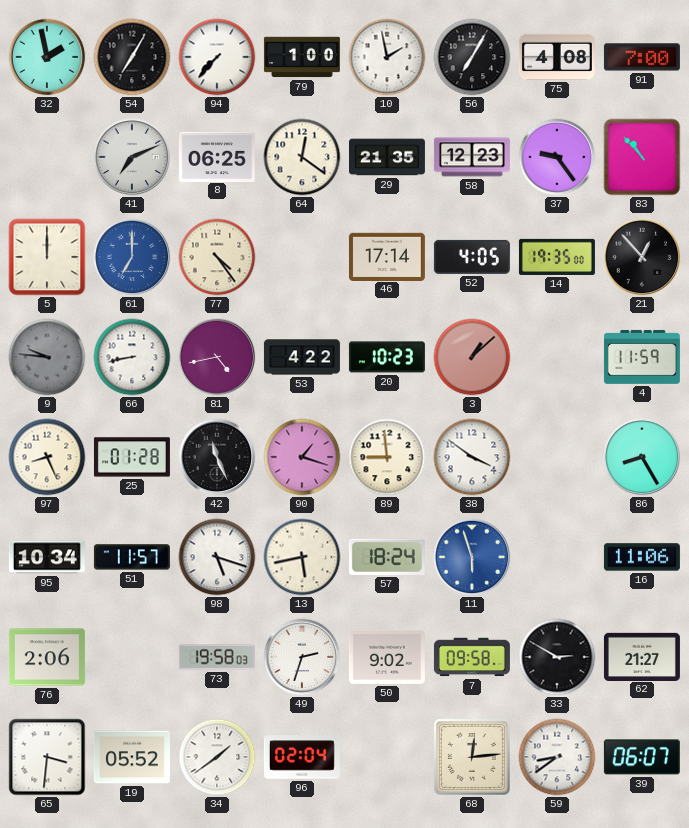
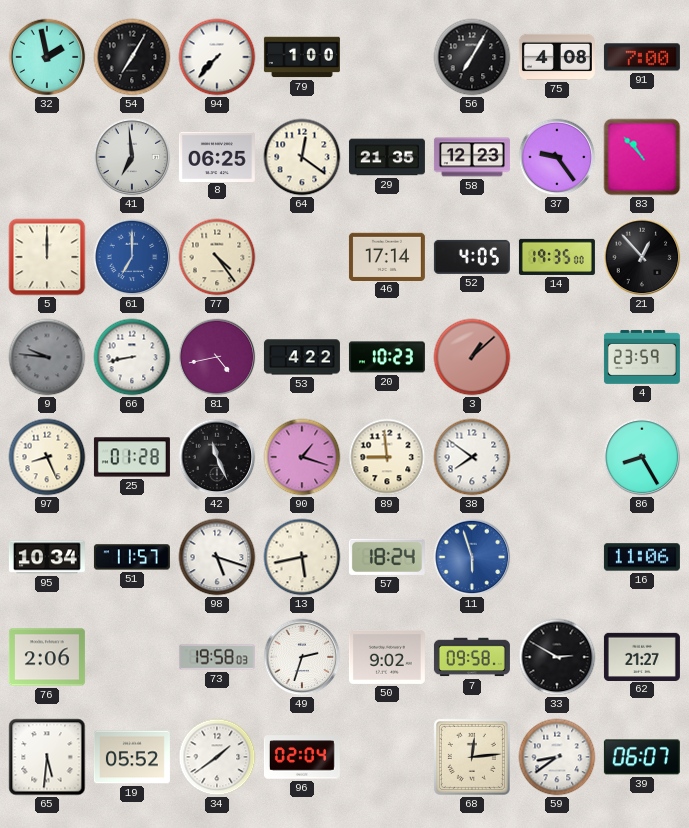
10: 1:58 -> none (387, 57)
41: 7:11 -> 6:59 (132, 157)
4: 11:59 -> 23:59 (642, 357)
38: 3:51 -> 7:51 (472, 457)
65: 3:31 -> 5:31 (47, 757)
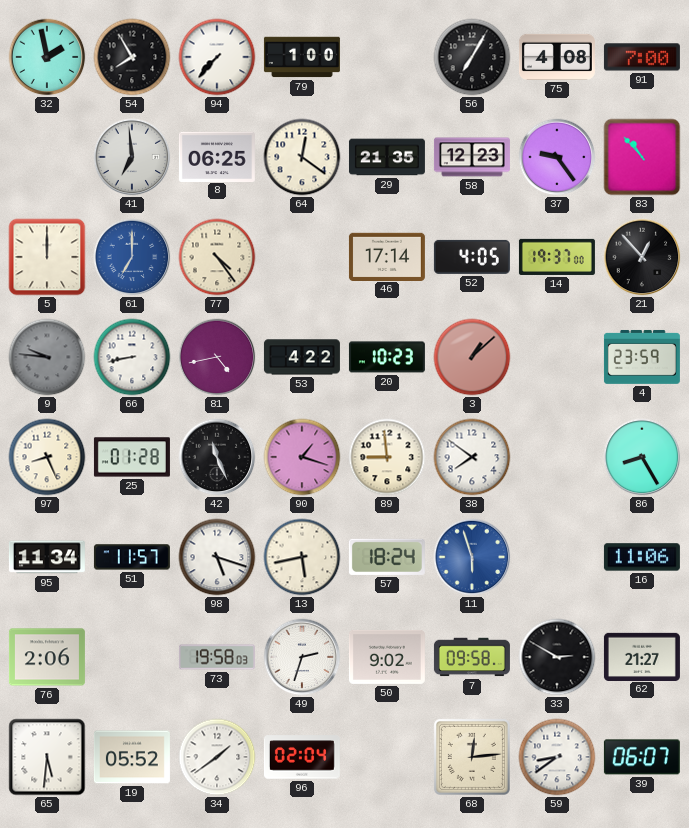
54: 7:05 -> 7:55 (132, 57)
14: 19:35 -> 19:37 (557, 257)
95: 10:34 -> 11:34 (47, 557)
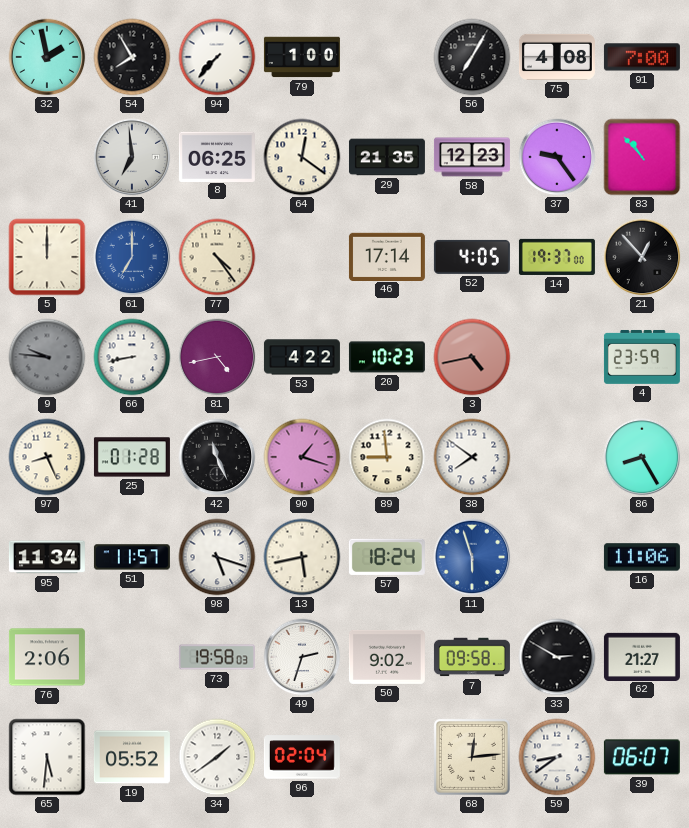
3: 1:08 -> 4:43 (472, 357)
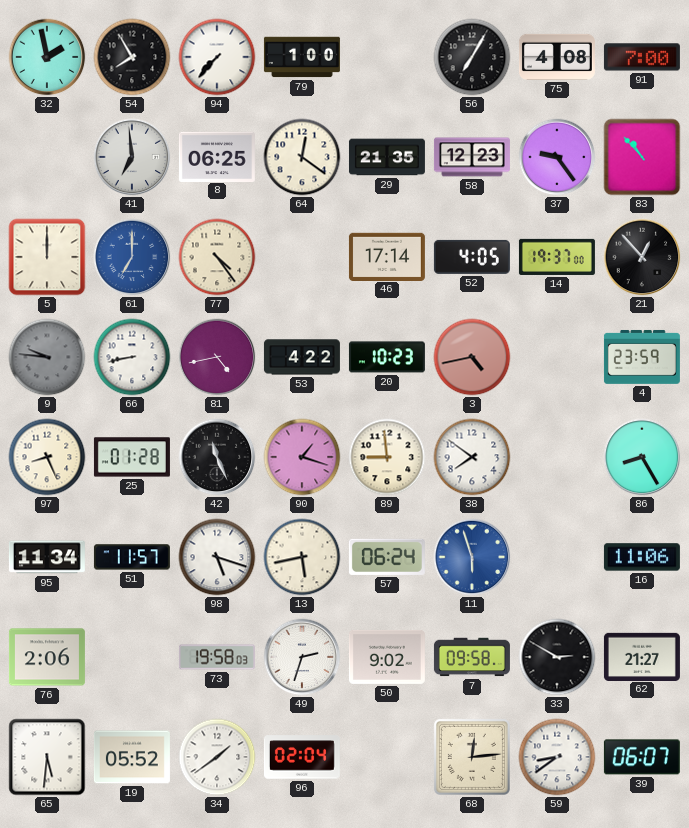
57: 18:24 -> 06:24 (387, 557)
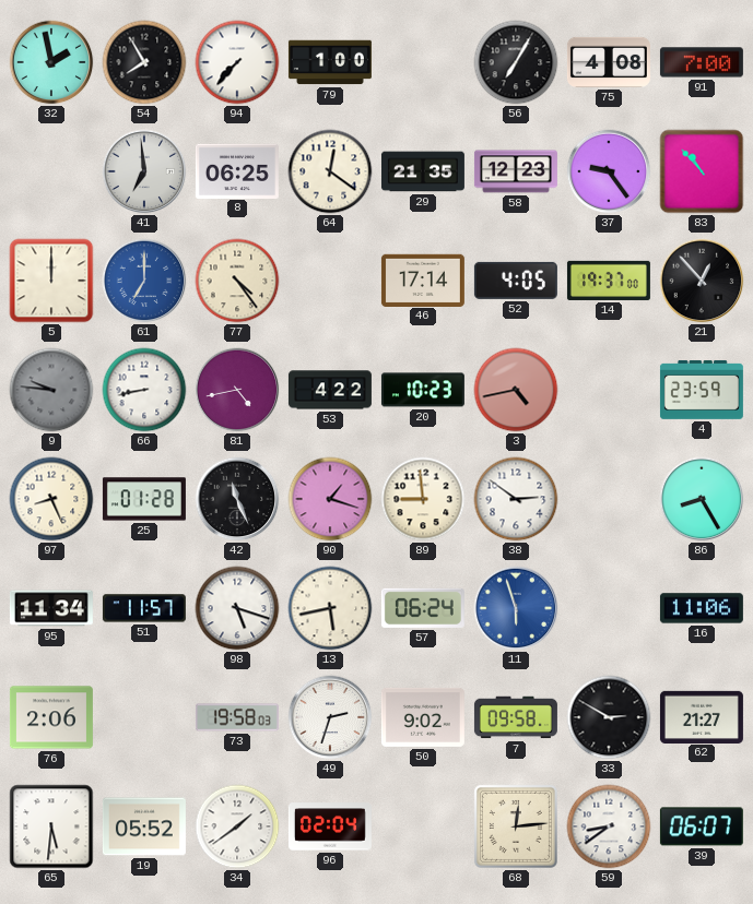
38: 7:51 -> 2:51 (516, 499)
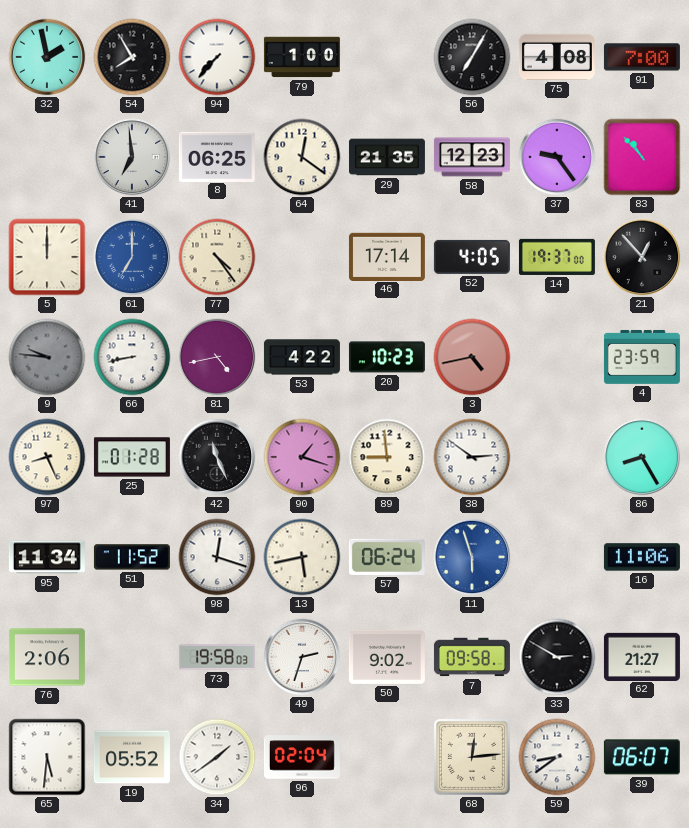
51: 11:57 -> 11:52 (132, 557)
98: 5:18 -> 12:18 (217, 557)
